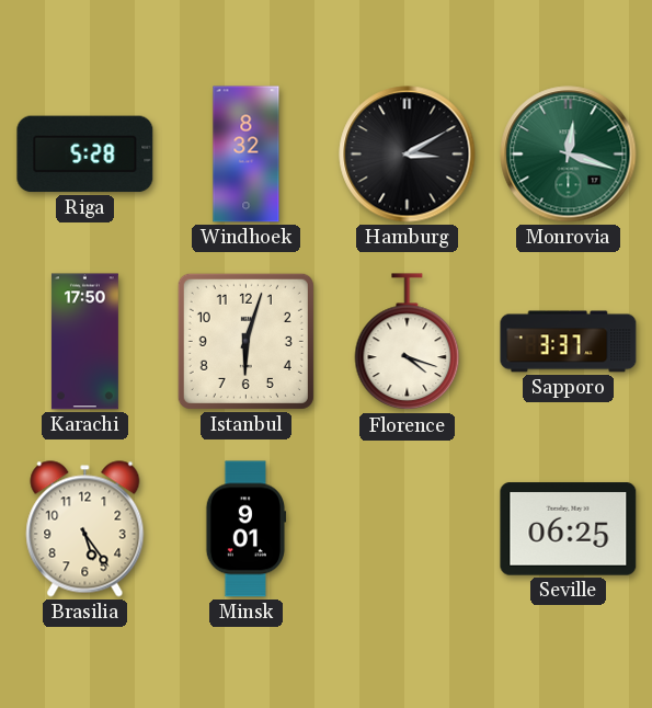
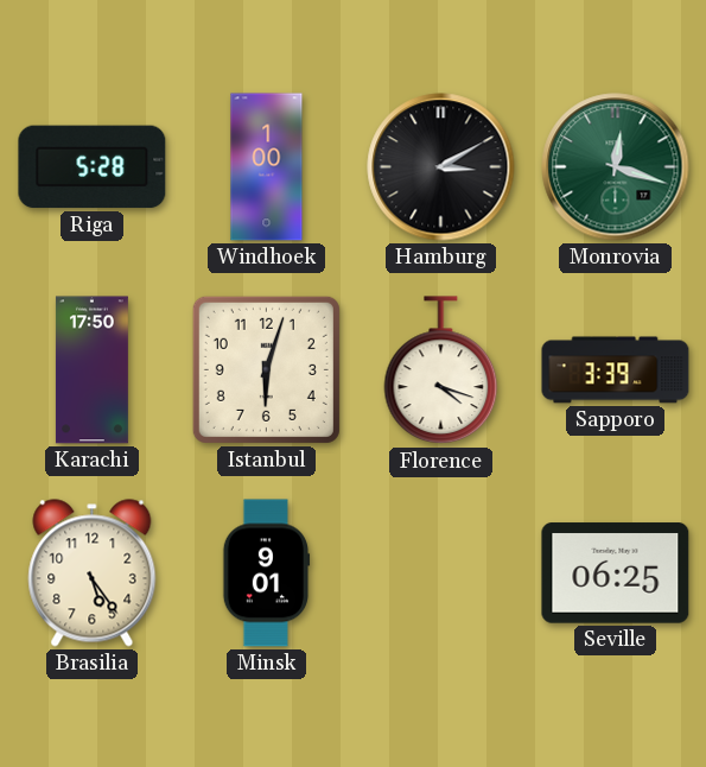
Windhoek: 8:32 -> 1:00 (267, 167)
Sapporo: 3:37 -> 3:39 (616, 370)
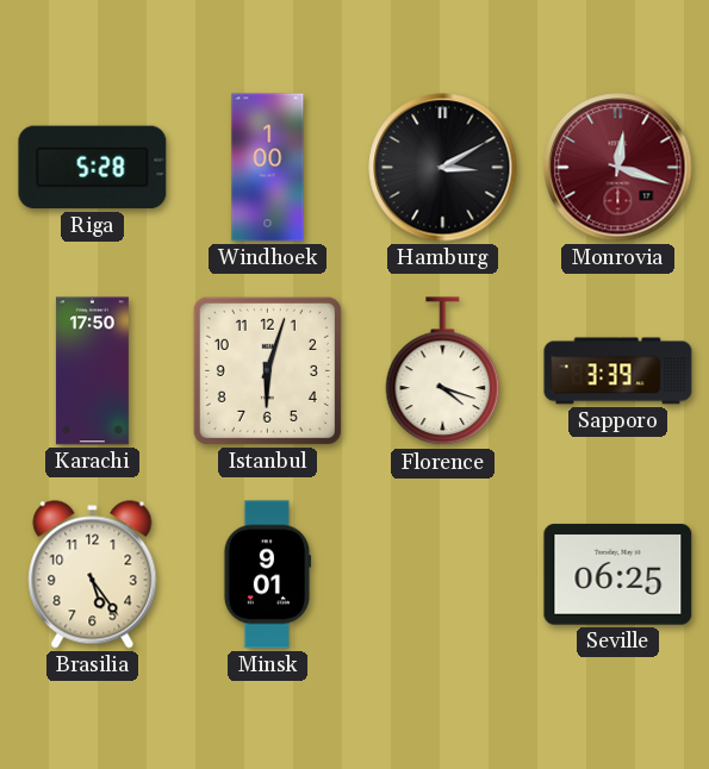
Monrovia dial: green -> burgundy (618, 168)
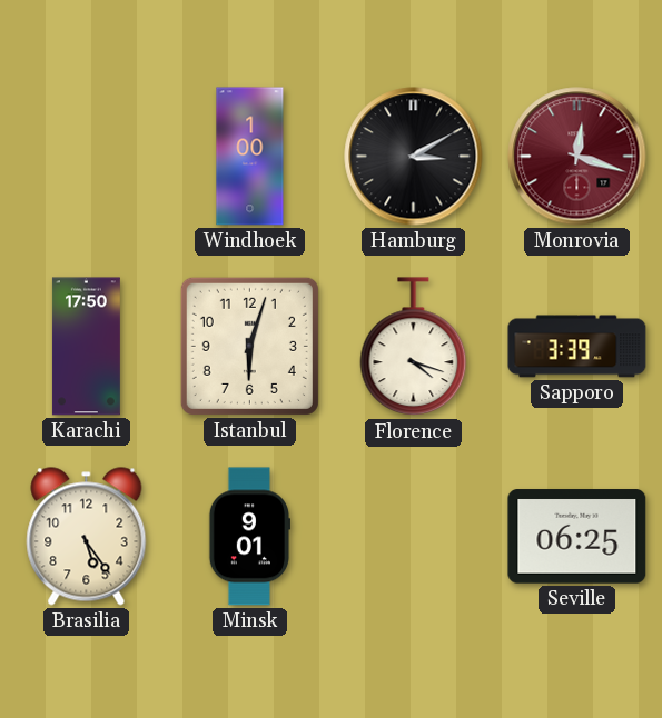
Riga: 5:28 -> none (93, 168)
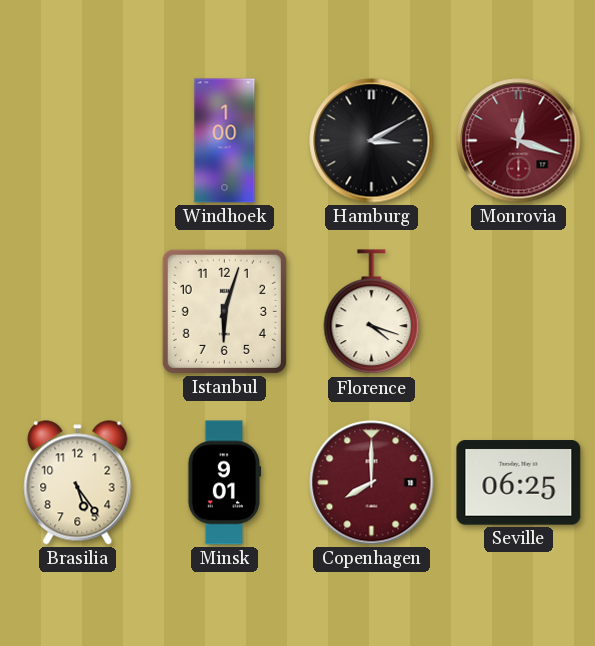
Karachi: 17:50 -> none (86, 347)
Sapporo: 3:39 -> none (577, 347)
Copenhagen: none -> 8:00 (372, 483)
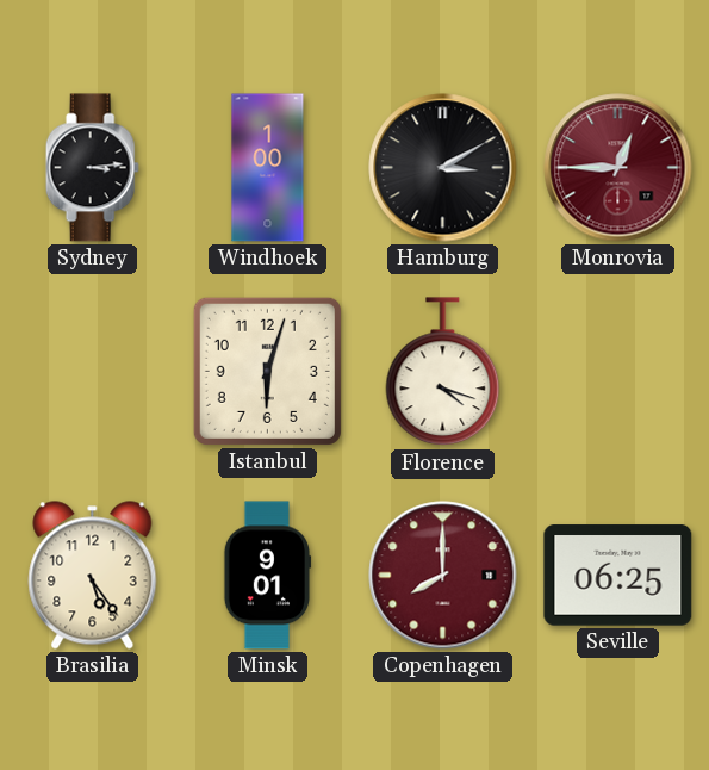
Sydney: none -> 3:14 (92, 168)
Monrovia: 12:18 -> 12:45 (618, 168)
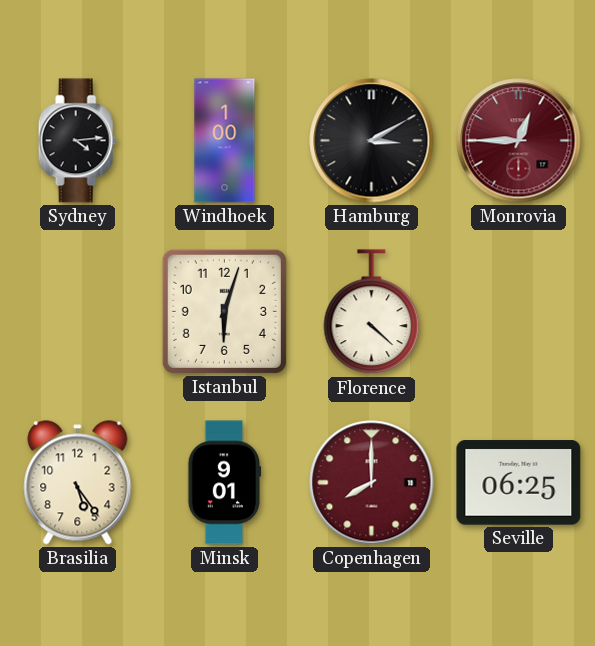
Sydney: 3:14 -> 4:14 (77, 141)
Florence: 4:18 -> 4:22 (372, 312)
